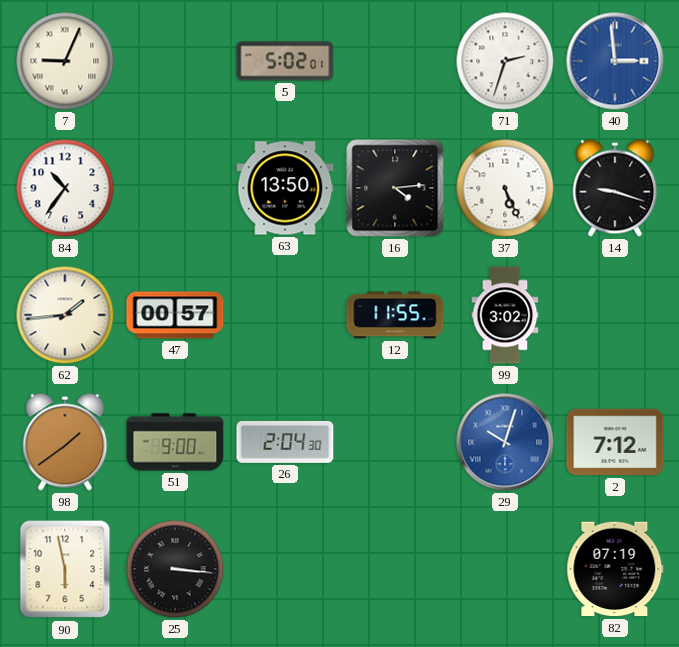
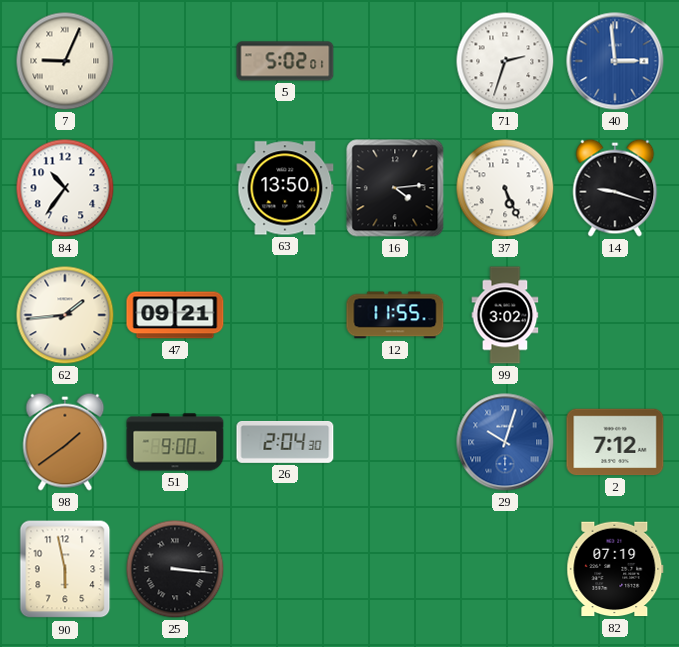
47: 00:57 -> 09:21 (175, 315)
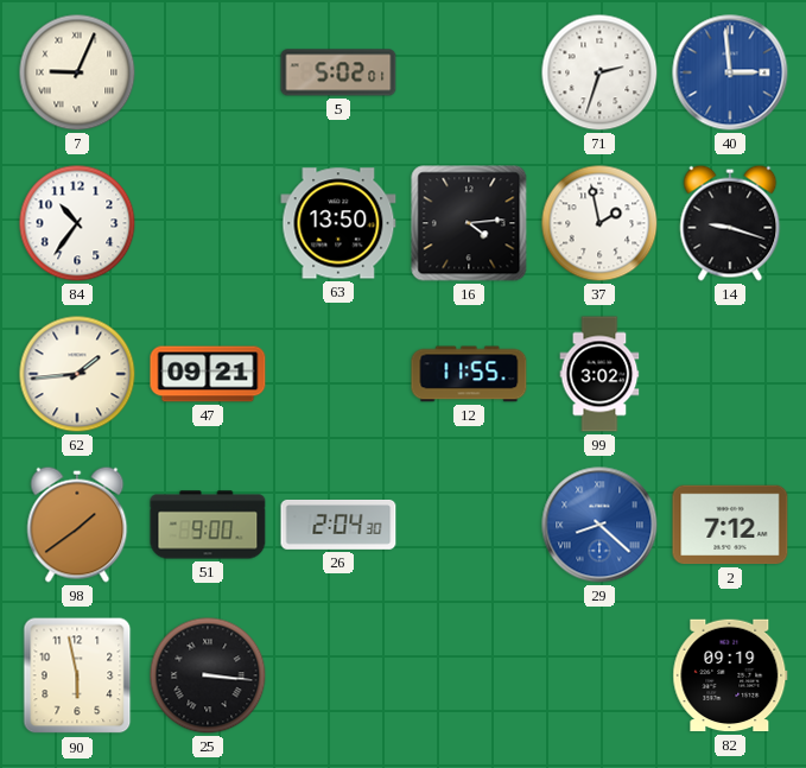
37: 5:26 -> 1:58 (599, 223)
29: 10:03 -> 8:22 (599, 525)
82: 07:19 -> 09:19 (730, 675)
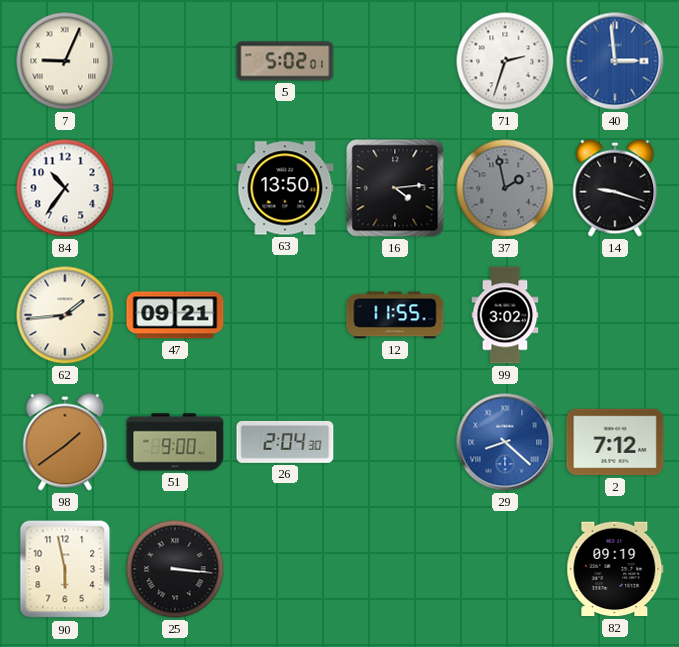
37 dial: white -> grey (505, 188)
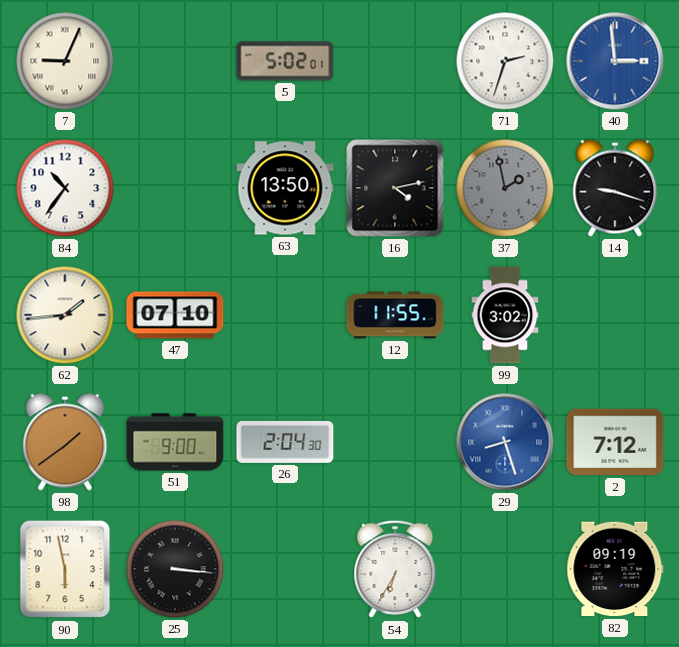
16: 4:14 -> 4:13 (395, 188)
47: 09:21 -> 07:10 (175, 315)
29: 8:22 -> 8:27 (505, 442)
54: none -> 6:35 (395, 569)
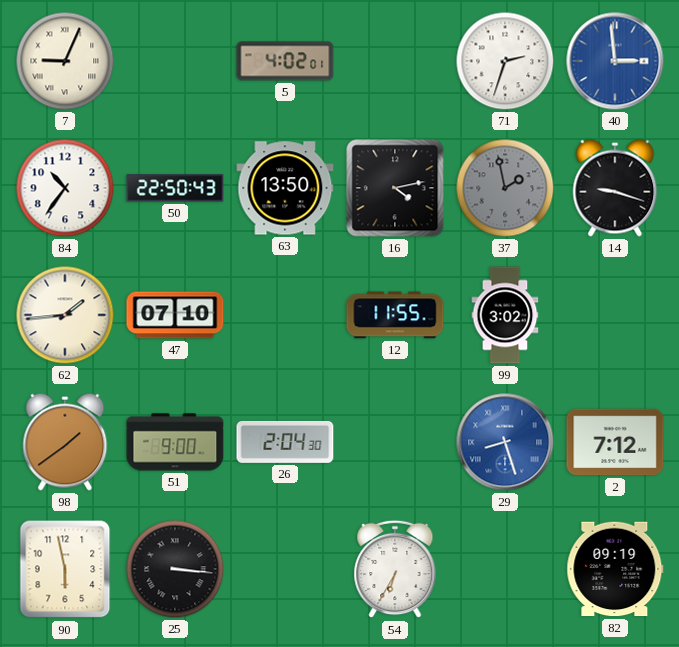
5: 5:02 -> 4:02 (285, 61)
50: none -> 22:50 (175, 188)
